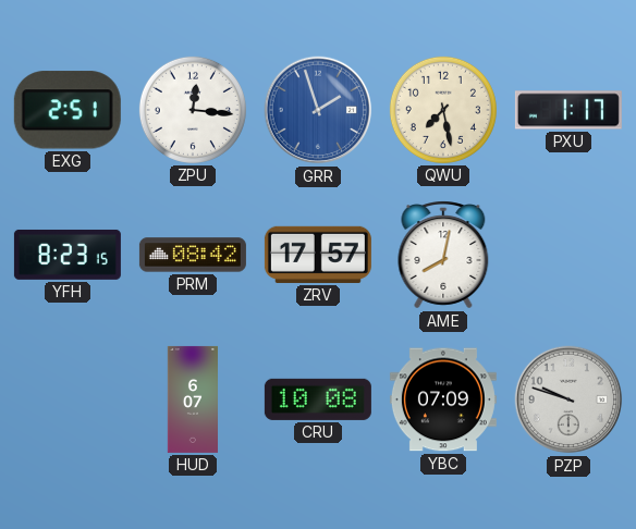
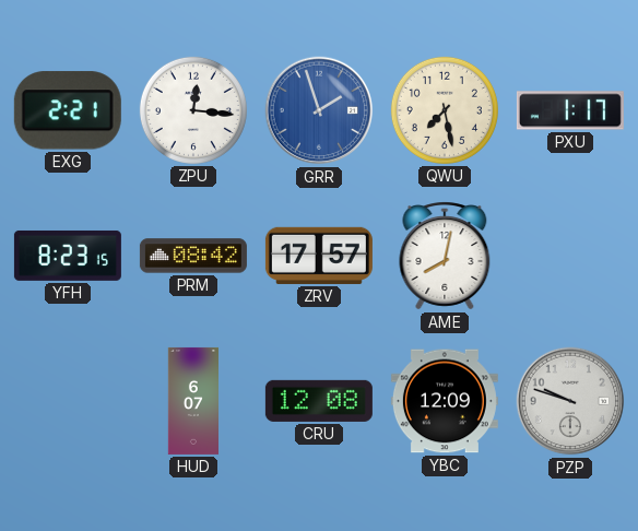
EXG: 2:51 -> 2:21 (68, 110)
CRU: 10:08 -> 12:08 (319, 401)
YBC: 07:09 -> 12:09 (445, 401)
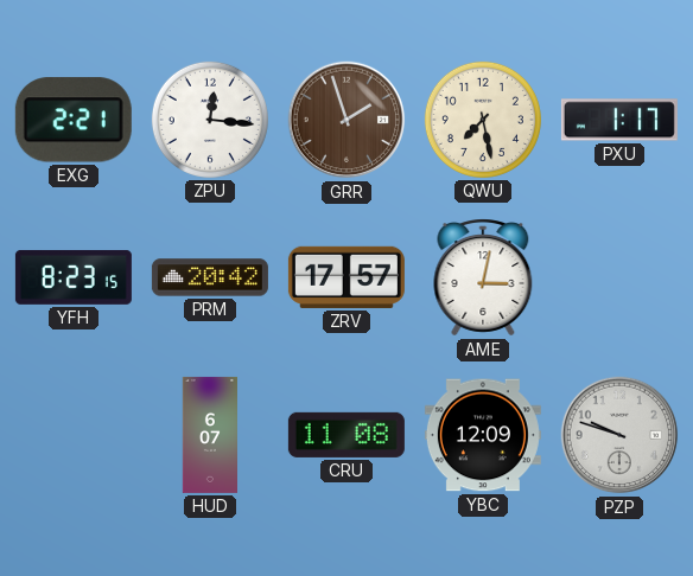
GRR dial: blue -> brown (346, 120)
PRM: 08:42 -> 20:42 (210, 277)
AME: 8:02 -> 3:02 (483, 277)
CRU: 12:08 -> 11:08 (346, 435)
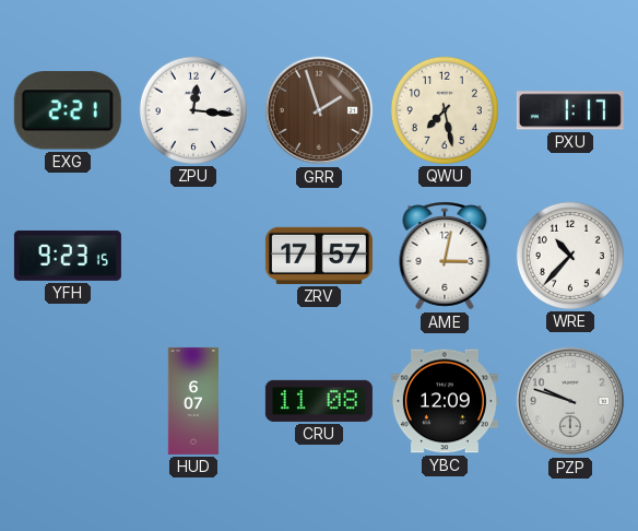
YFH: 8:23 -> 9:23 (68, 256)
PRM: 20:42 -> none (210, 277)
WRE: none -> 10:37 (570, 256)
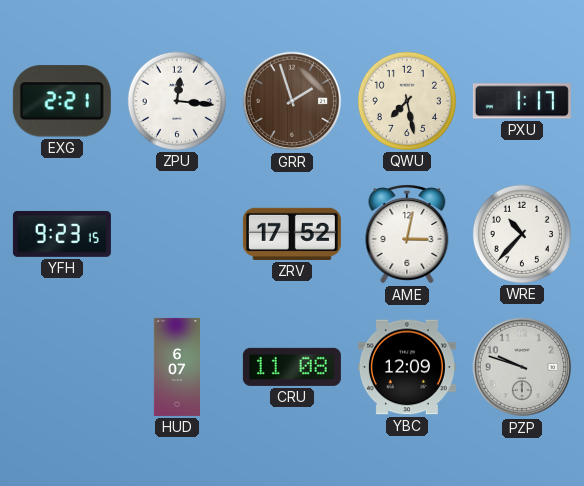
ZRV: 17:57 -> 17:52 (292, 234)
